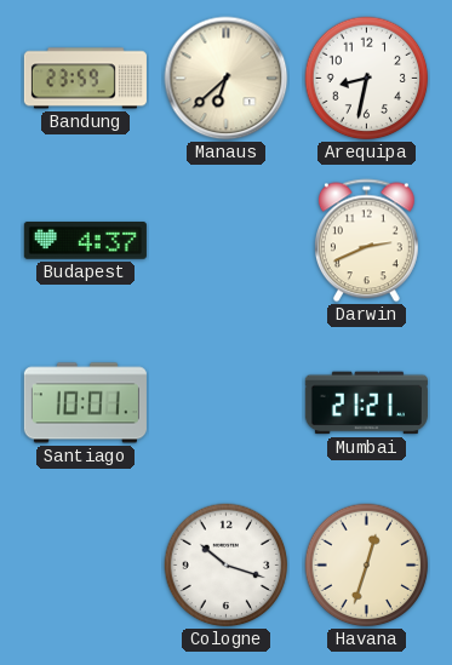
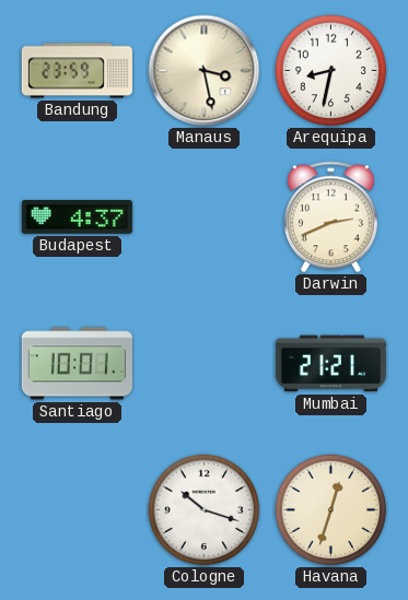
Manaus: 6:38 -> 3:28 (205, 71)
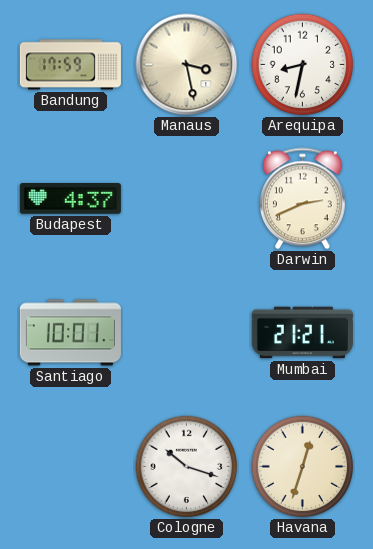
Bandung: 23:59 -> 17:59 (70, 65)
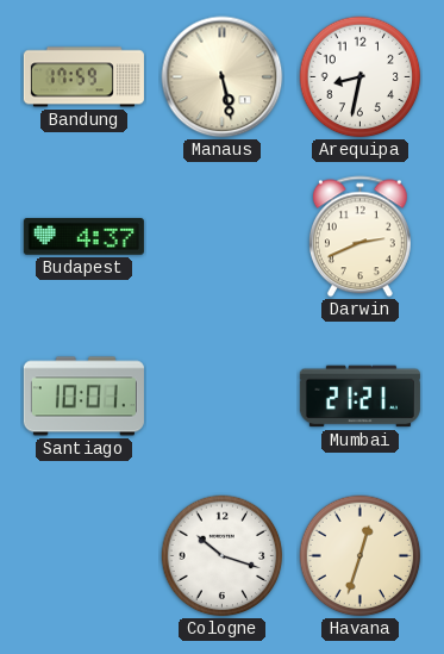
Manaus: 3:28 -> 5:28 (223, 77)
